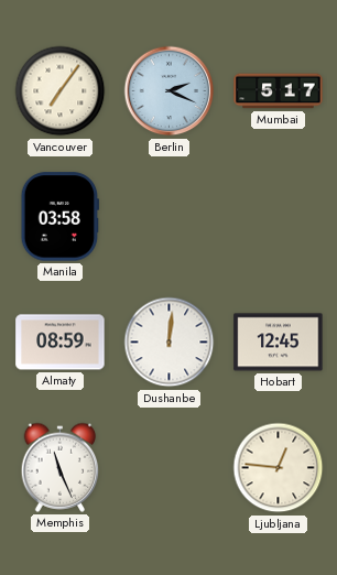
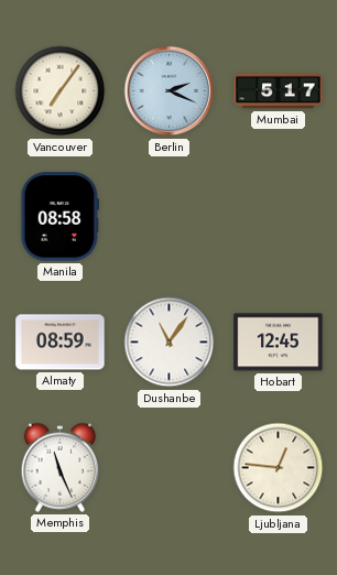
Manila: 03:58 -> 08:58 (59, 217)
Dushanbe: 12:01 -> 11:06 (170, 343)
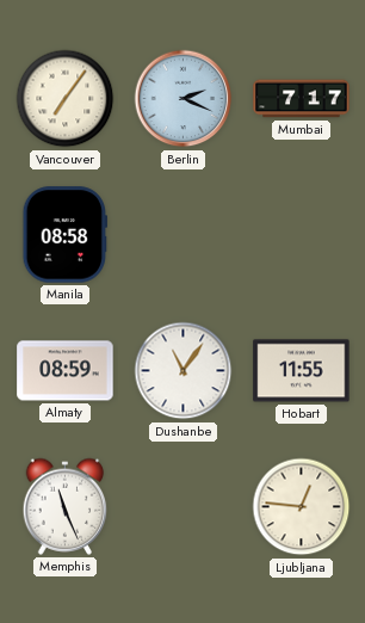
Mumbai: 5:17 -> 7:17 (302, 99)
Hobart: 12:45 -> 11:55 (302, 371)
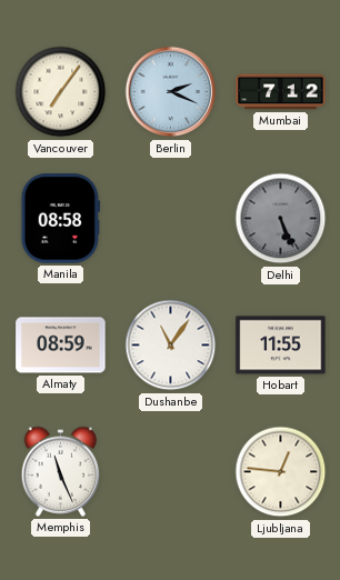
Mumbai: 7:17 -> 7:12 (281, 92)
Delhi: none -> 5:26 (281, 219)
